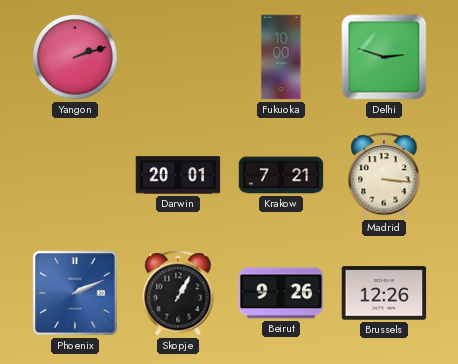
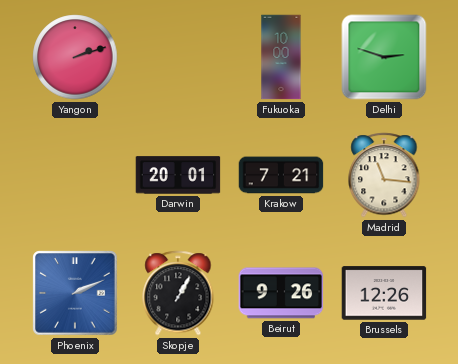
Madrid: 3:16 -> 11:16 (384, 175)
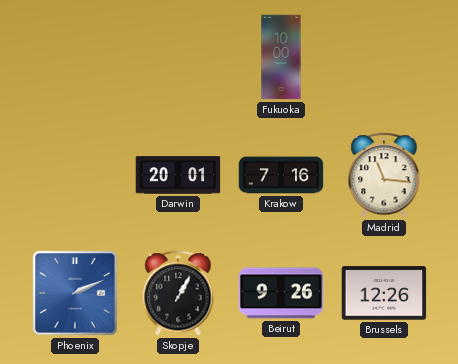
Yangon: 2:12 -> none (75, 57)
Delhi: 2:48 -> none (384, 57)
Krakow: 7:21 -> 7:16 (281, 175)
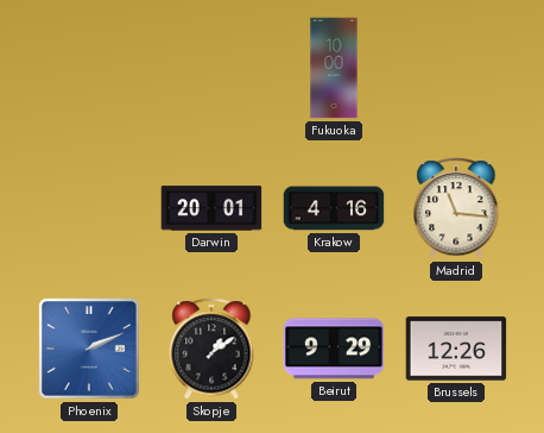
Krakow: 7:16 -> 4:16 (334, 208)
Skopje: 1:05 -> 1:09 (211, 349)
Beirut: 9:26 -> 9:29 (334, 349)
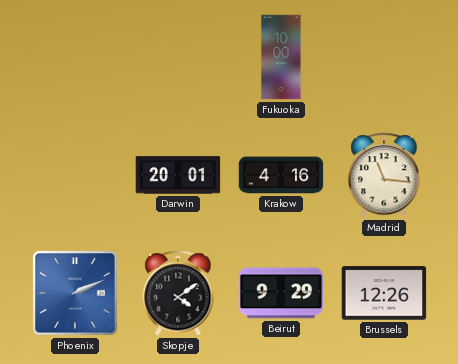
Skopje: 1:09 -> 4:09 (178, 293)
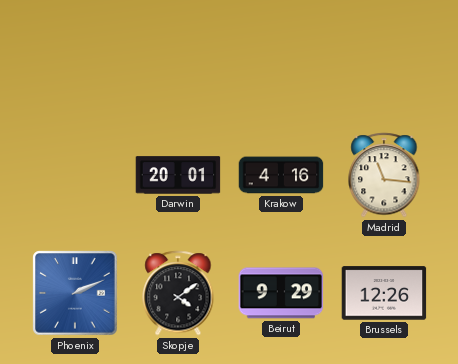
Fukuoka: 10:00 -> none (281, 57)
